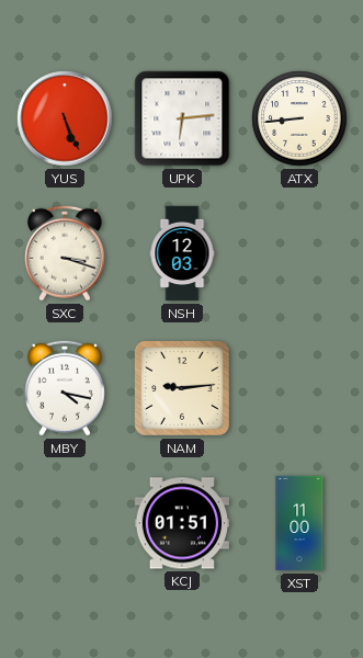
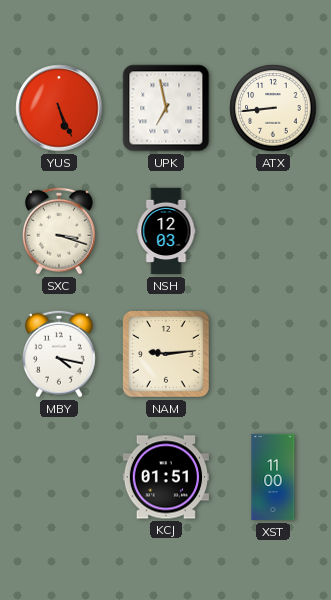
UPK: 6:14 -> 6:58 (166, 108)
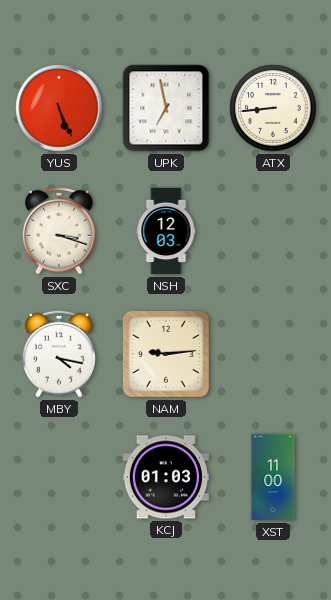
KCJ: 01:51 -> 01:03 (165, 477)
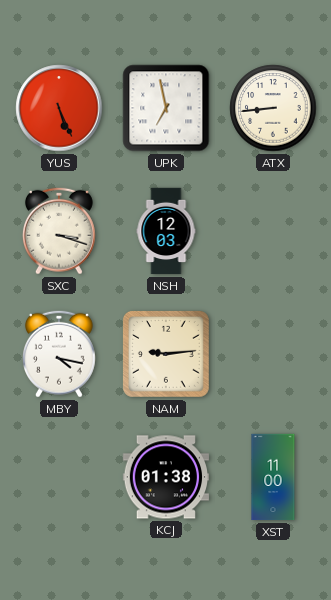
KCJ: 01:03 -> 01:38 (165, 477)
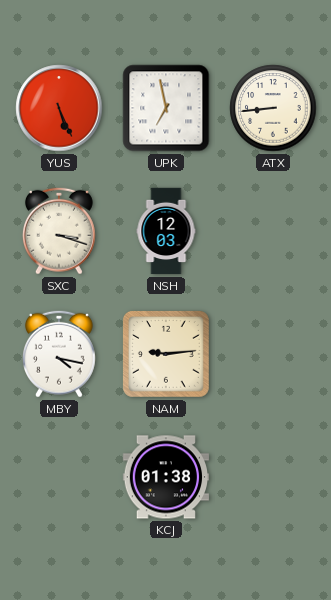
XST: 11:00 -> none (273, 477)
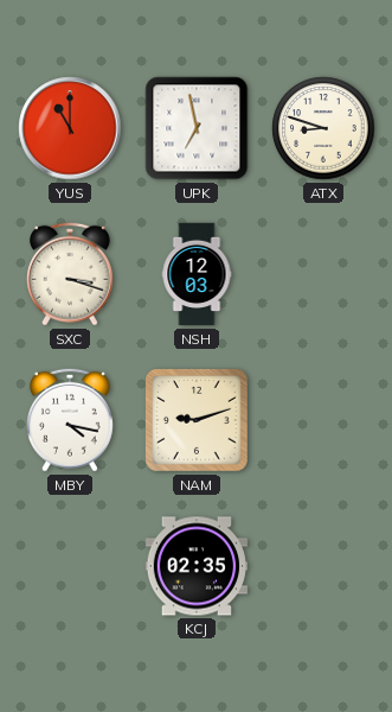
YUS: 5:26 -> 11:00 (70, 128)
ATX: 8:44 -> 8:48 (323, 128)
NAM: 9:14 -> 9:12 (197, 420)
KCJ: 01:38 -> 02:35 (195, 566)
